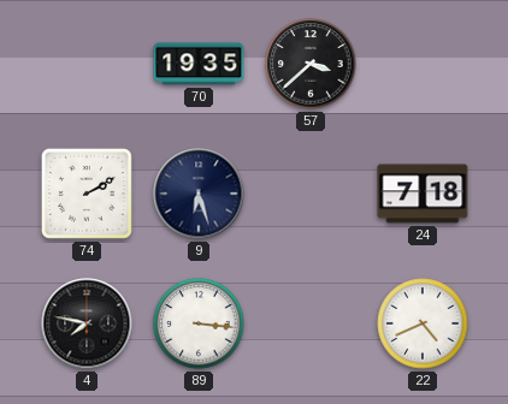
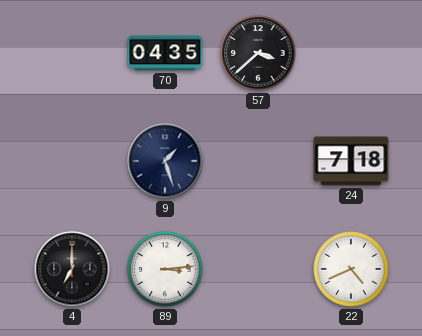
70: 19:35 -> 04:35 (165, 53)
74: 2:10 -> none (87, 194)
9: 6:27 -> 1:27 (165, 161)
4: 7:47 -> 7:00 (72, 269)
89: 3:16 -> 3:14 (165, 269)
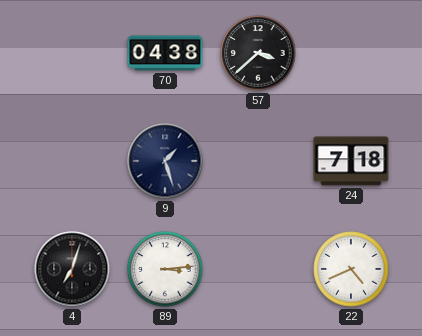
70: 04:35 -> 04:38 (165, 53)
4: 7:00 -> 7:03 (72, 269)
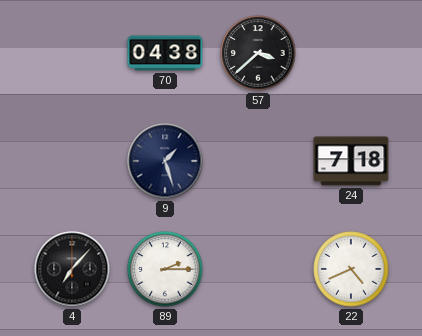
4: 7:03 -> 7:07 (72, 269)
89: 3:14 -> 2:15 (165, 269)
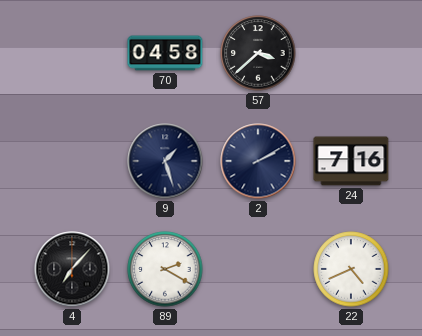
70: 04:38 -> 04:58 (165, 53)
2: none -> 2:10 (258, 161)
24: 7:18 -> 7:16 (351, 161)
89: 2:15 -> 2:20 (165, 269)
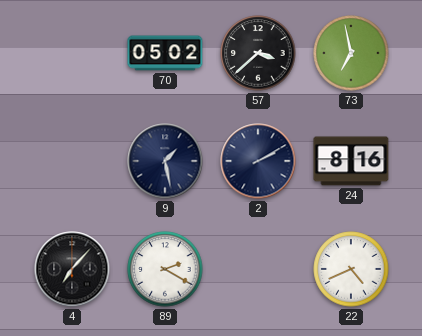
70: 04:58 -> 05:02 (165, 53)
73: none -> 6:58 (351, 53)
9: 1:27 -> 1:28 (165, 161)
24: 7:16 -> 8:16 (351, 161)
